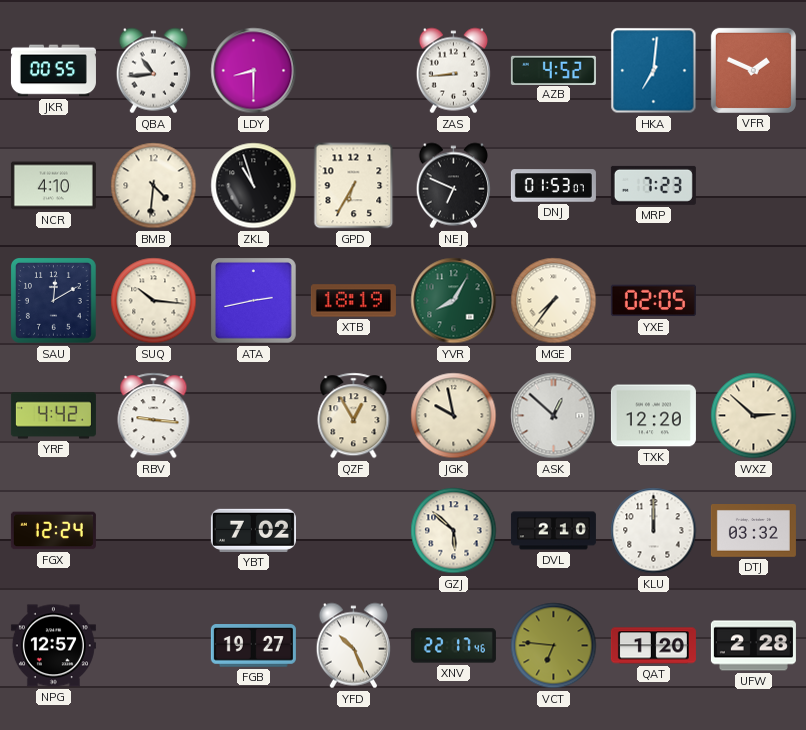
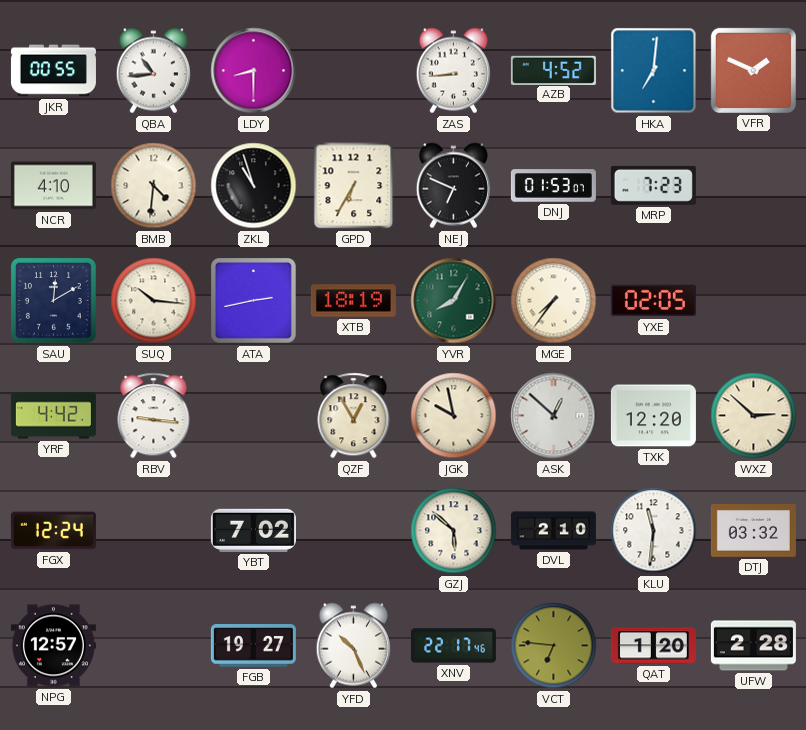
KLU: 12:00 -> 11:31 (654, 531)
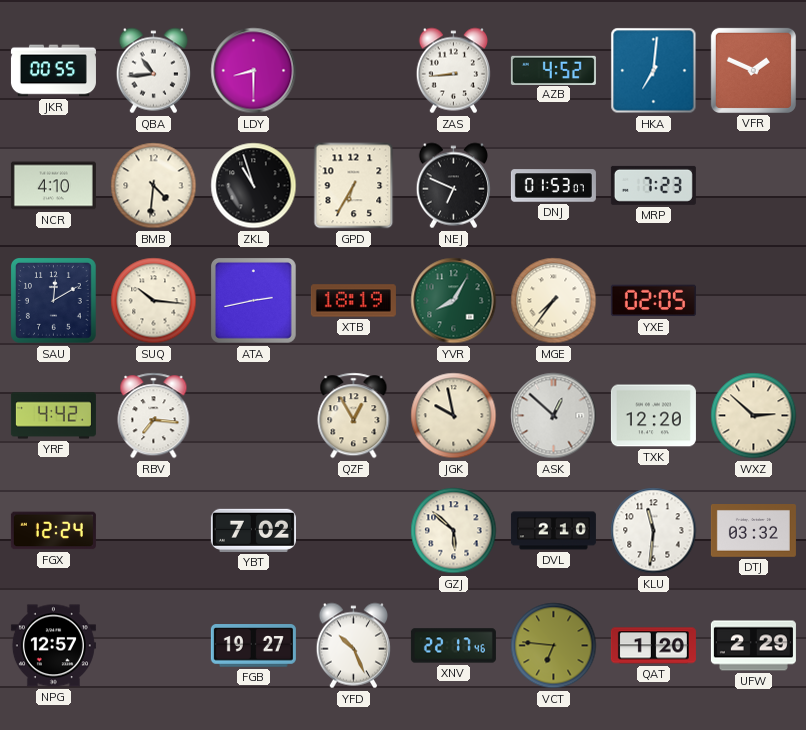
RBV: 9:16 -> 7:16 (154, 416)
UFW: 2:28 -> 2:29 (753, 646)
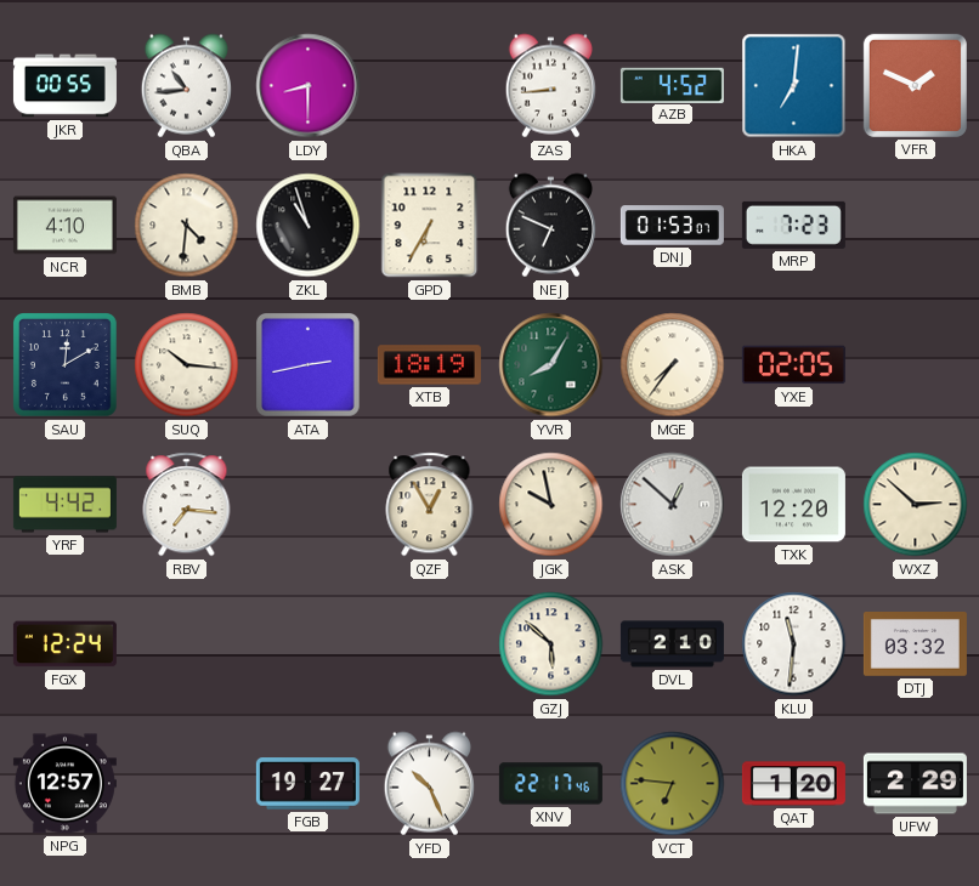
YBT: 7:02 -> none (253, 530)
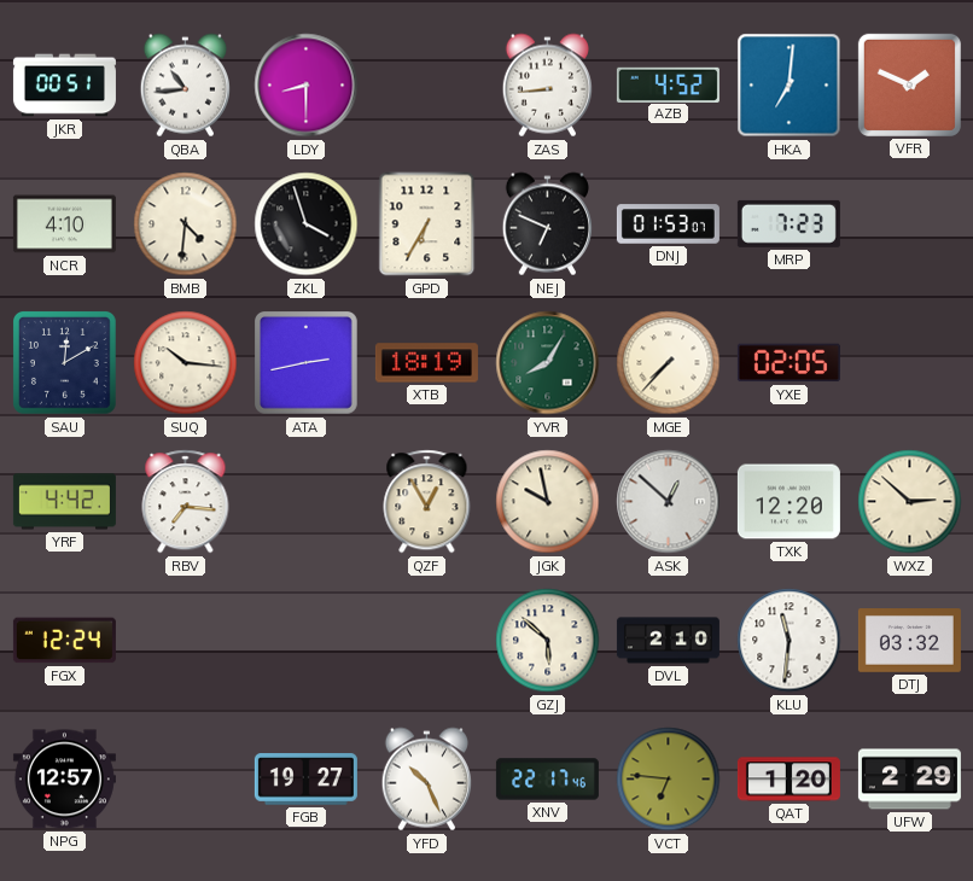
JKR: 00:55 -> 00:51 (64, 86)
ZKL: 10:57 -> 3:57 (307, 224)
MGE: 7:36 -> 7:37 (669, 363)
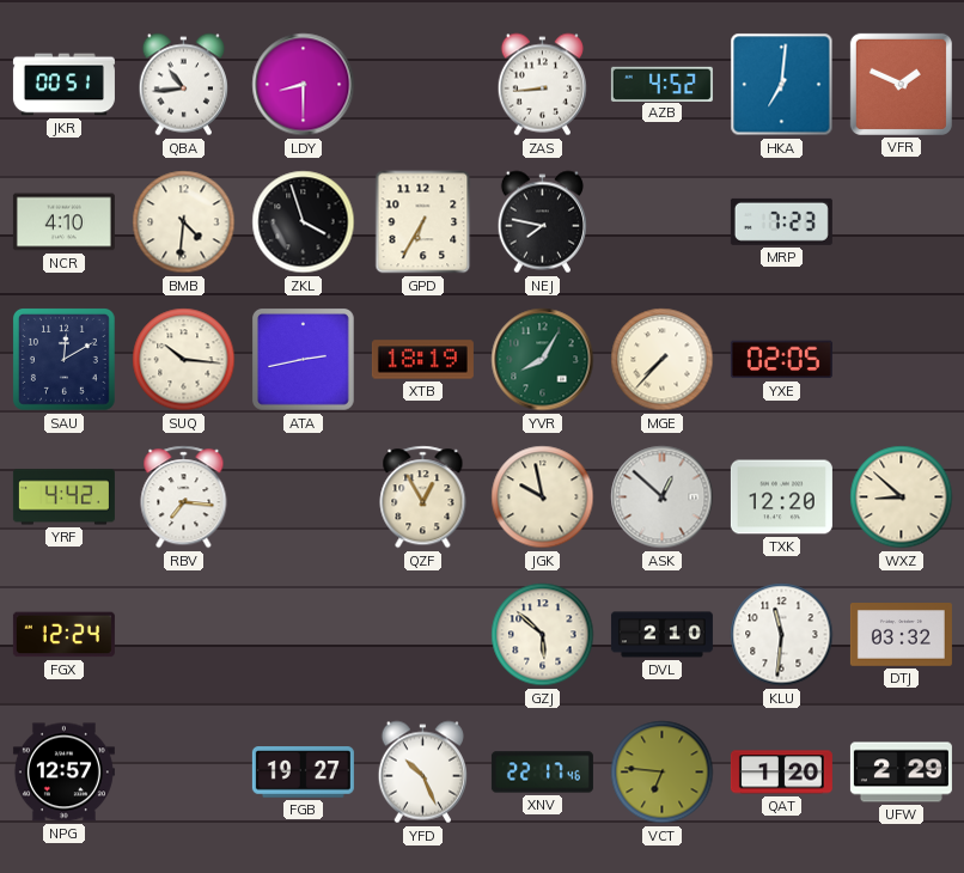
NEJ: 6:49 -> 7:47 (542, 222)
DNJ: 01:53 -> none (668, 224)
WXZ: 2:52 -> 8:52 (902, 497)
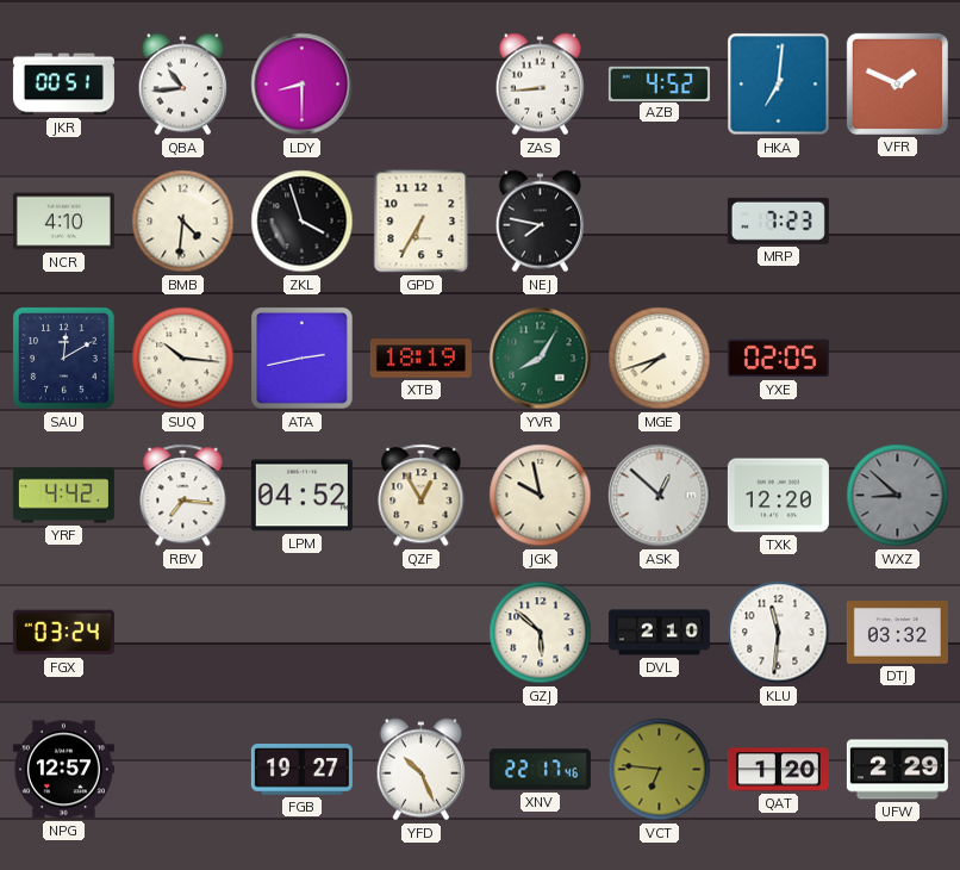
MGE: 7:37 -> 7:42 (660, 359)
LPM: none -> 04:52 (301, 496)
WXZ dial: cream -> grey (898, 496)
FGX: 12:24 -> 03:24 (63, 633)
